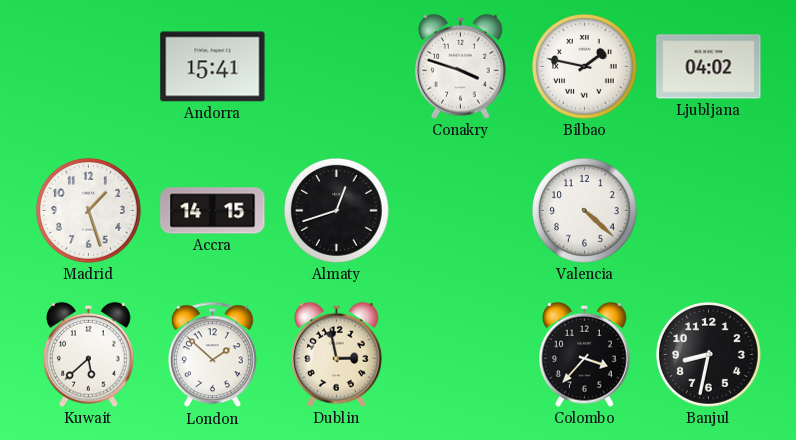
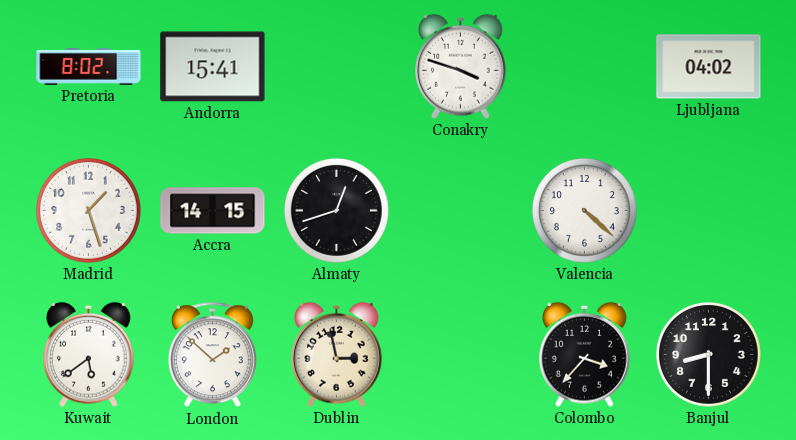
Pretoria: none -> 8:02 (89, 67)
Bilbao: 1:47 -> none (585, 67)
Kuwait: 5:38 -> 5:39 (89, 354)
Banjul: 8:32 -> 8:30 (709, 355)
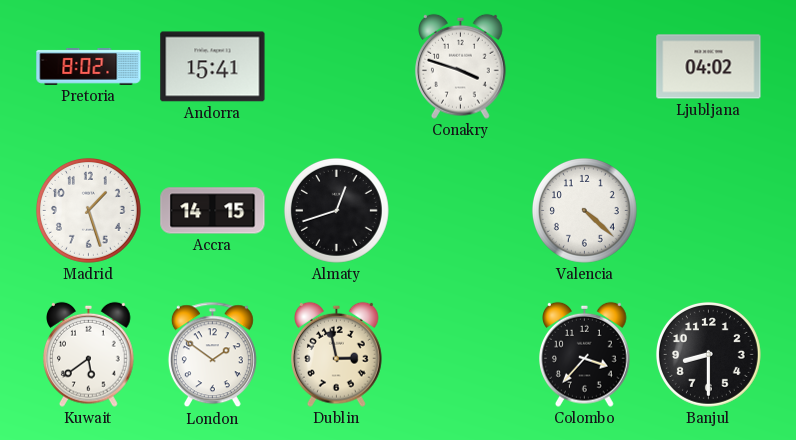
London: 1:52 -> 1:51 (212, 355)
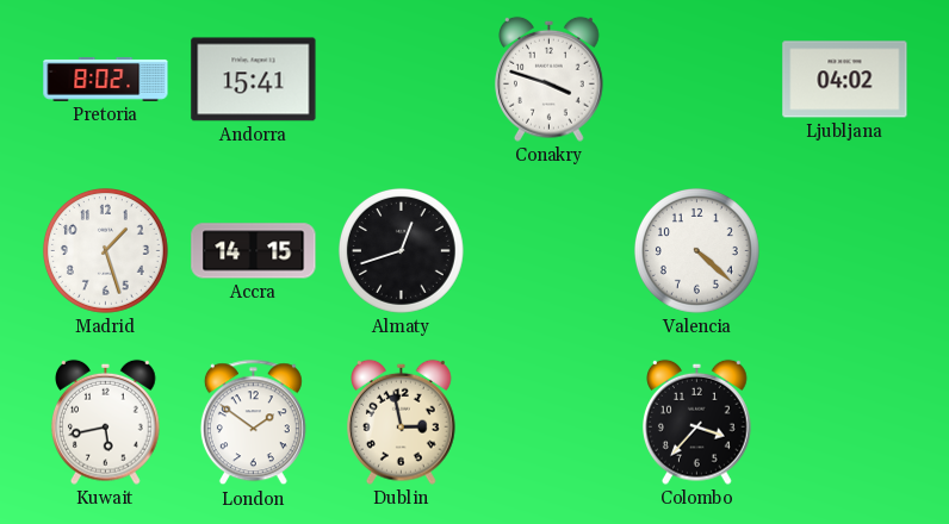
Kuwait: 5:39 -> 5:43 (106, 422)
Banjul: 8:30 -> none (709, 355)
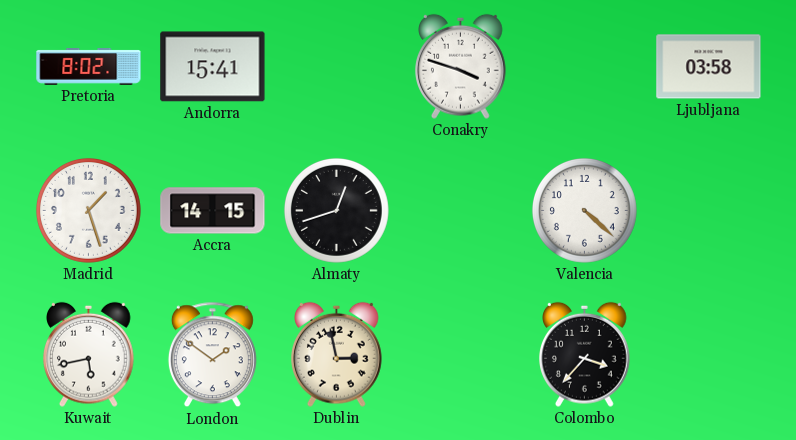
Ljubljana: 04:02 -> 03:58 (709, 67)
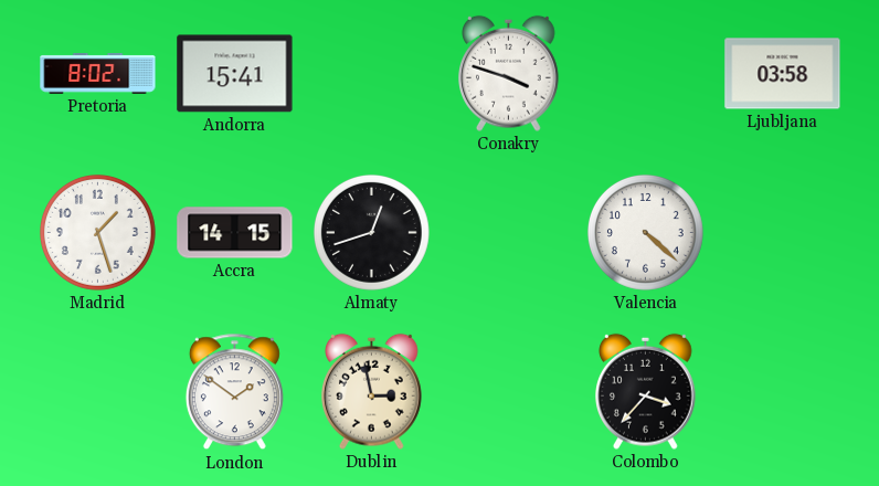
Kuwait: 5:43 -> none (89, 354)
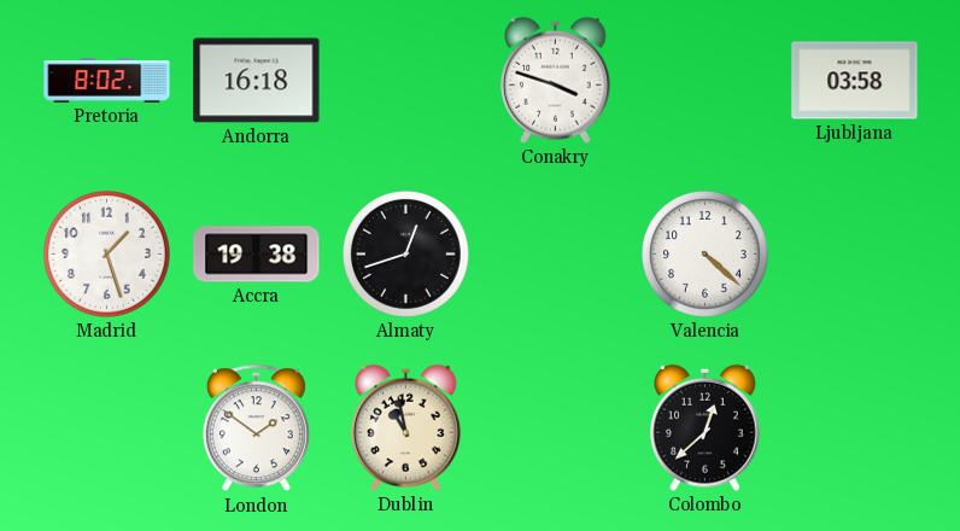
Andorra: 15:41 -> 16:18 (257, 81)
Accra: 14:15 -> 19:38 (257, 255)
Dublin: 2:58 -> 10:58 (406, 427)
Colombo: 3:37 -> 12:38 (706, 427)
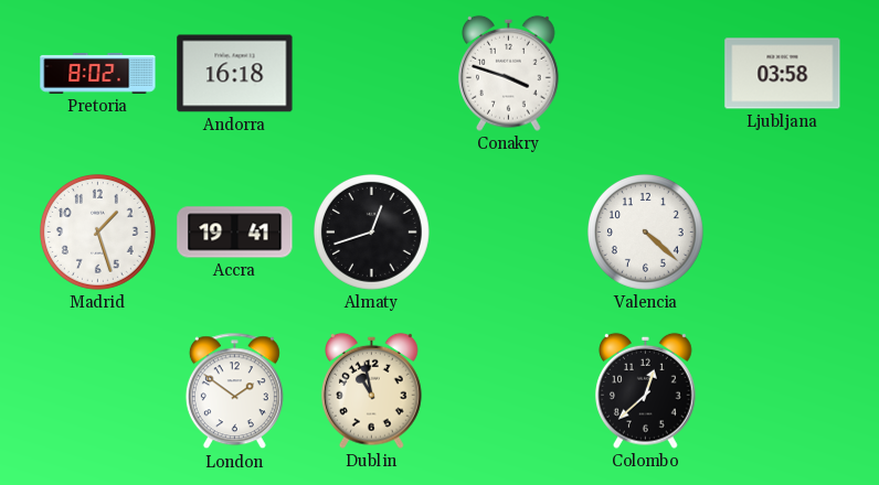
Accra: 19:38 -> 19:41 (235, 233)
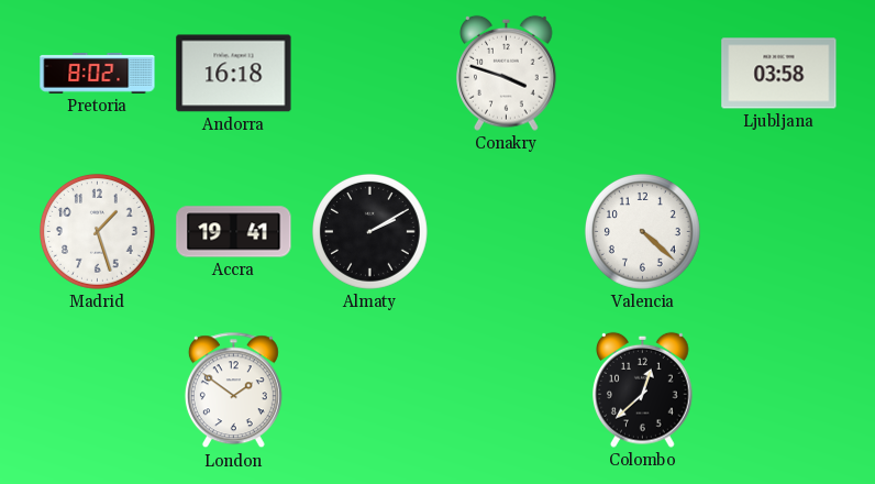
Almaty: 12:42 -> 2:10 (370, 232)
Dublin: 10:58 -> none (372, 390)
